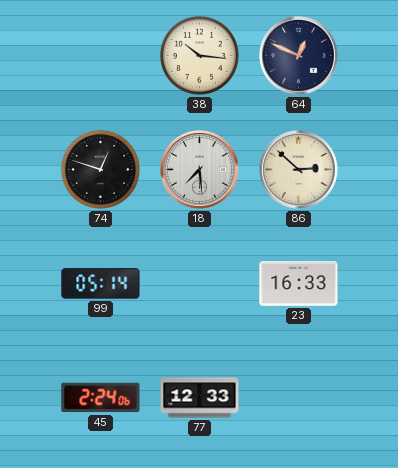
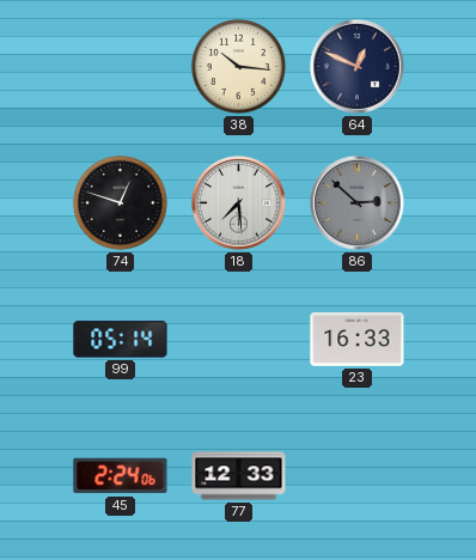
86 dial: cream -> grey (358, 203)
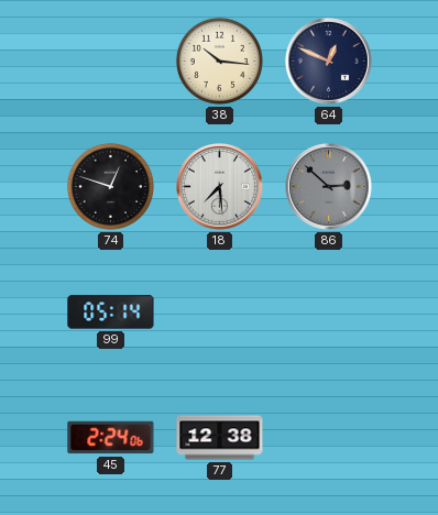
23: 16:33 -> none (358, 340)
77: 12:33 -> 12:38 (220, 438)
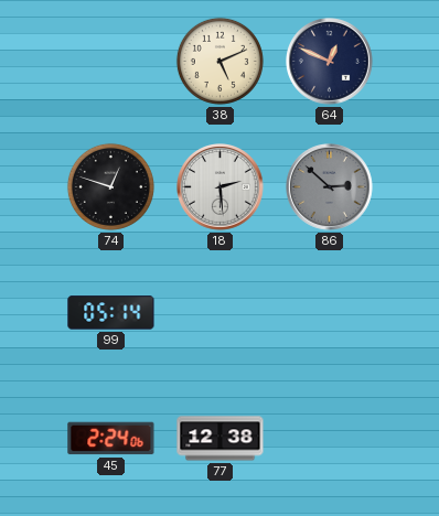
38: 10:16 -> 5:11 (219, 61)
18: 7:29 -> 2:29 (221, 187)
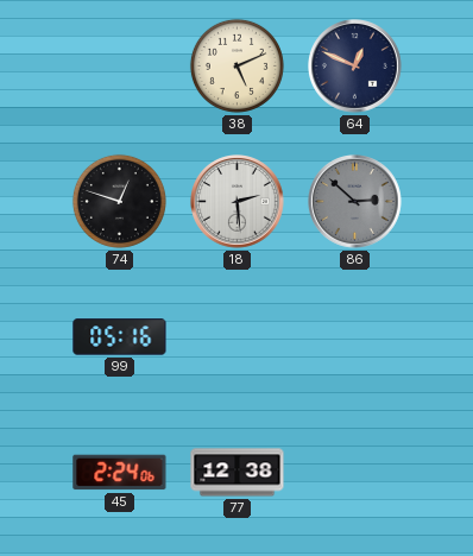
99: 05:14 -> 05:16 (120, 337)
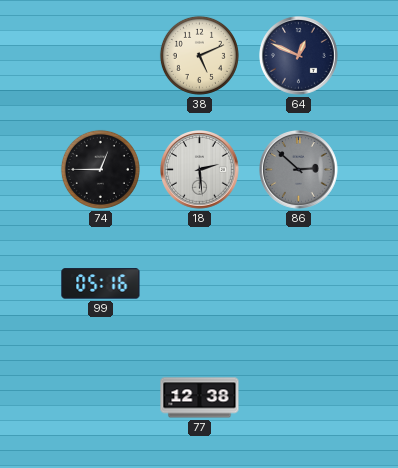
74: 12:48 -> 12:45 (100, 169)
45: 2:24 -> none (120, 473)
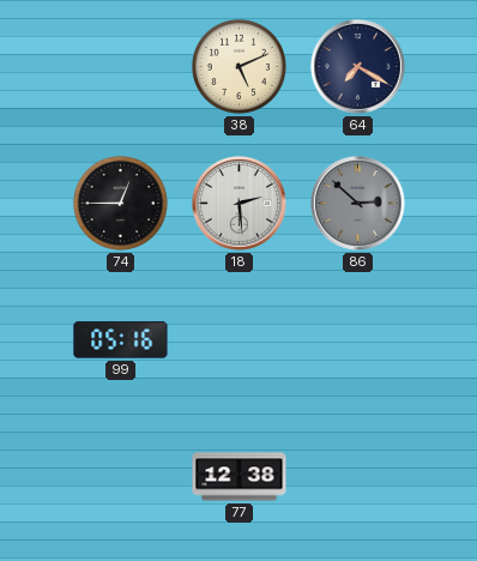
64: 12:49 -> 7:20 (358, 67)
